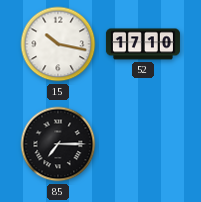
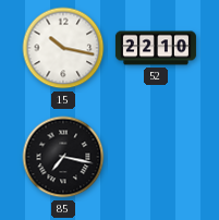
52: 17:10 -> 22:10 (156, 48)
85: 7:15 -> 7:17 (63, 157)
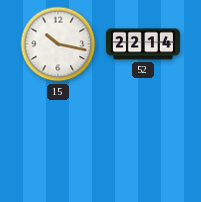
52: 22:10 -> 22:14 (143, 44)
85: 7:17 -> none (63, 157)
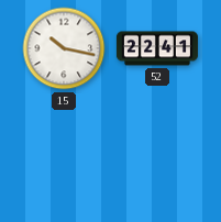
52: 22:14 -> 22:41 (157, 48)
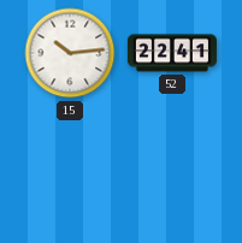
15: 10:17 -> 10:14 (70, 53)
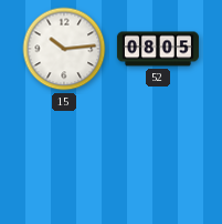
52: 22:41 -> 08:05 (158, 49)
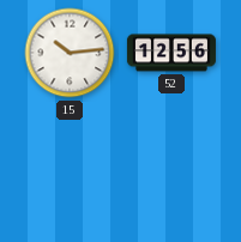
52: 08:05 -> 12:56 (171, 53)
